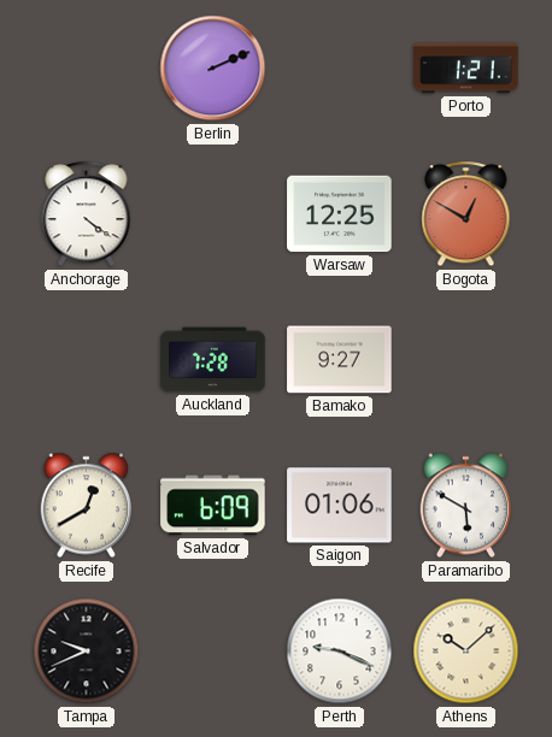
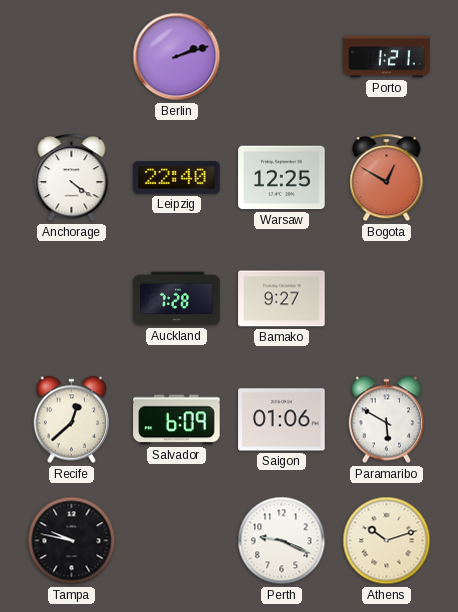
Berlin: 2:11 -> 2:12 (177, 57)
Leipzig: none -> 22:40 (177, 178)
Recife: 12:40 -> 12:38 (72, 420)
Tampa: 9:41 -> 9:47 (72, 541)
Athens: 10:08 -> 10:12 (387, 541)
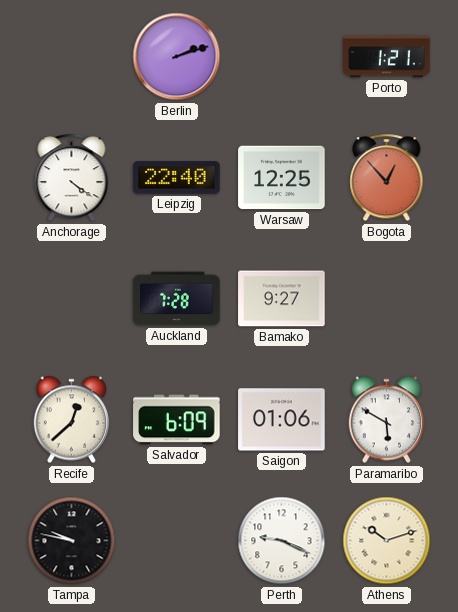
Bogota: 12:50 -> 12:53 (387, 178)
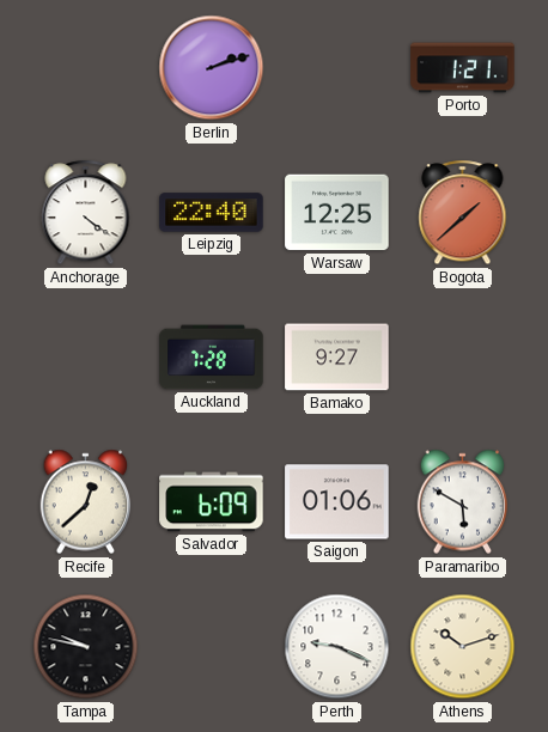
Bogota: 12:53 -> 1:38 (463, 213)
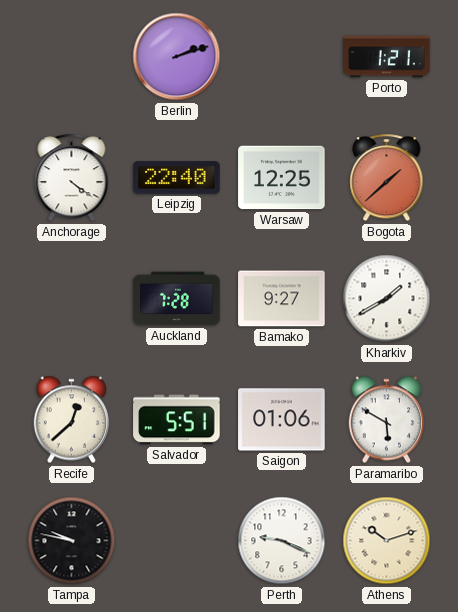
Kharkiv: none -> 1:40 (387, 299)
Salvador: 6:09 -> 5:51 (177, 420)
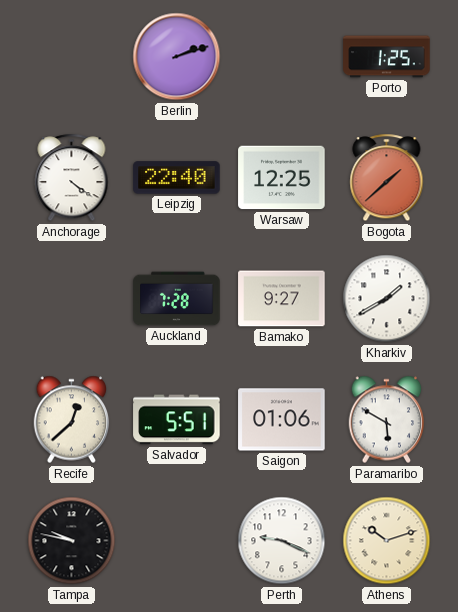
Porto: 1:21 -> 1:25 (387, 57)
